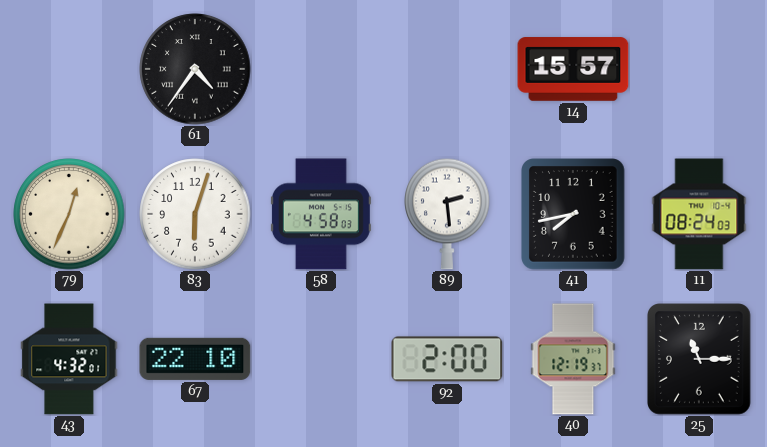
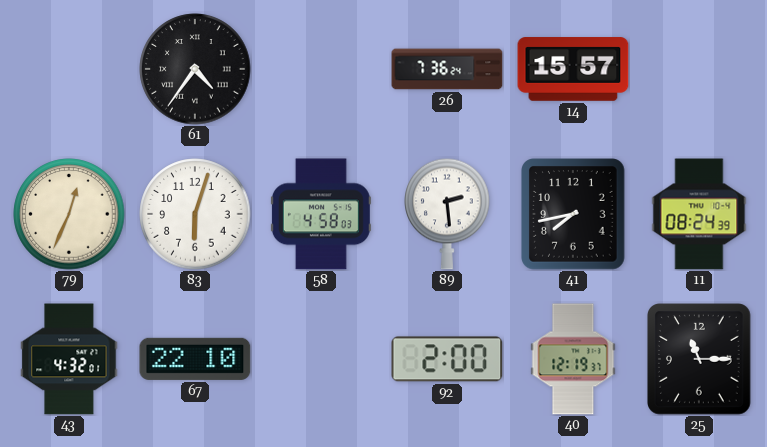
26: none -> 7:36 (447, 69)
11: 08:24:03 -> 08:24:39 (699, 214)
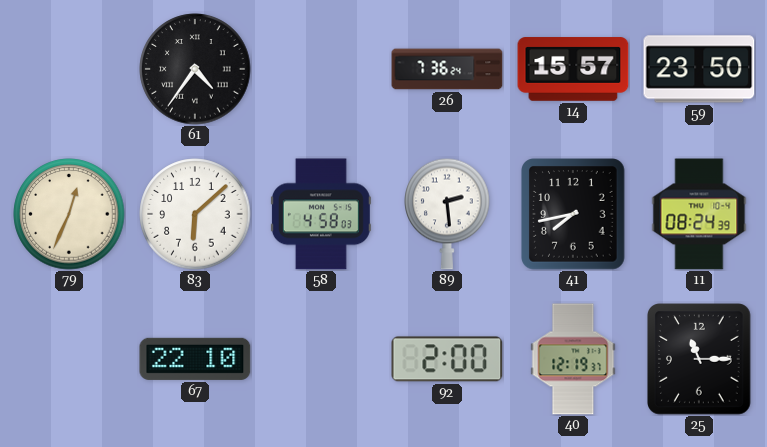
59: none -> 23:50 (699, 69)
83: 6:03 -> 6:08 (195, 214)
43: 4:32 -> none (69, 359)
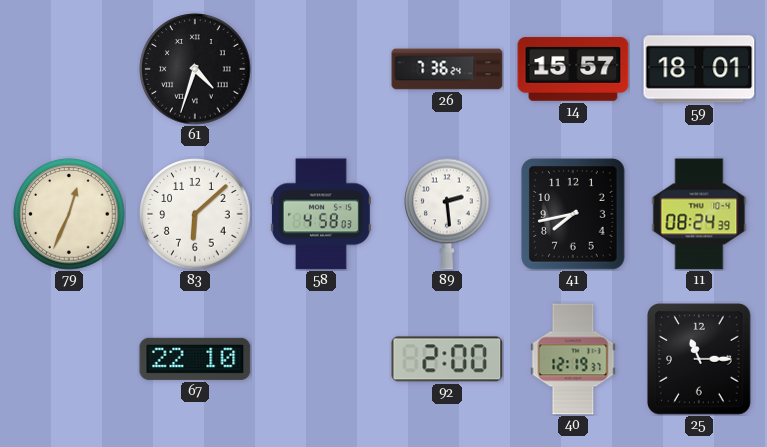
61: 4:36 -> 4:33 (195, 69)
59: 23:50 -> 18:01 (699, 69)
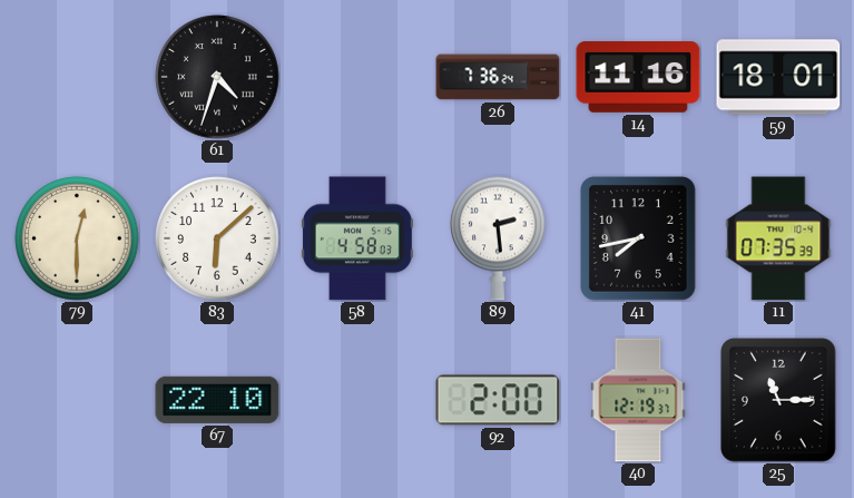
14: 15:57 -> 11:16 (638, 77)
79: 12:34 -> 12:30 (77, 238)
11: 08:24 -> 07:35 (778, 238)
